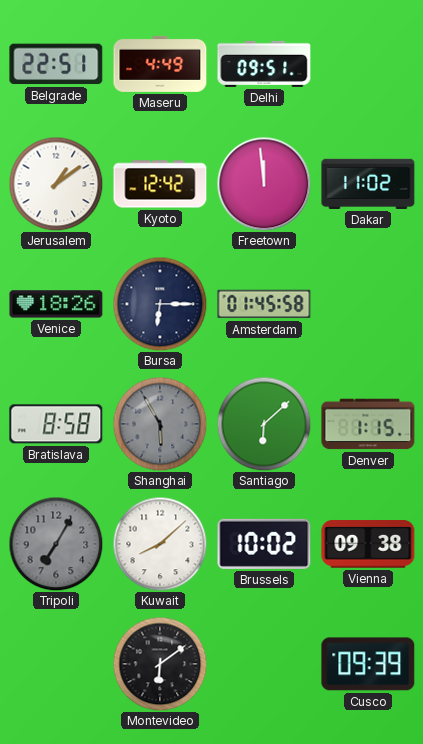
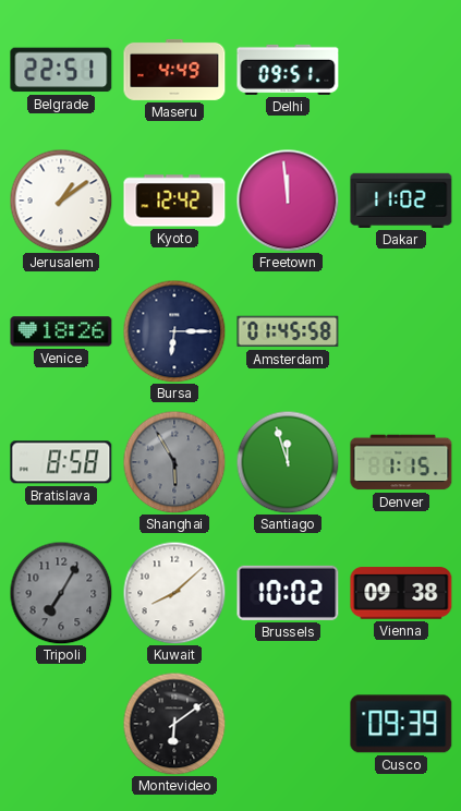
Santiago: 6:08 -> 11:57 (288, 462)
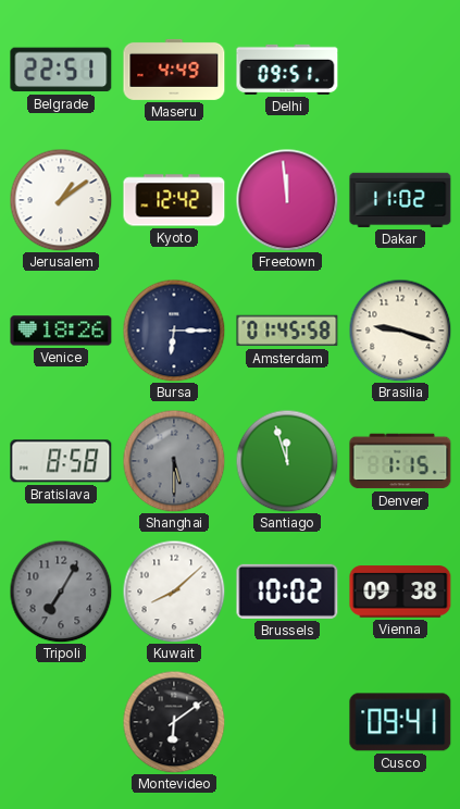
Brasilia: none -> 9:18 (400, 331)
Shanghai: 5:55 -> 5:30 (174, 461)
Cusco: 09:39 -> 09:41 (400, 722)
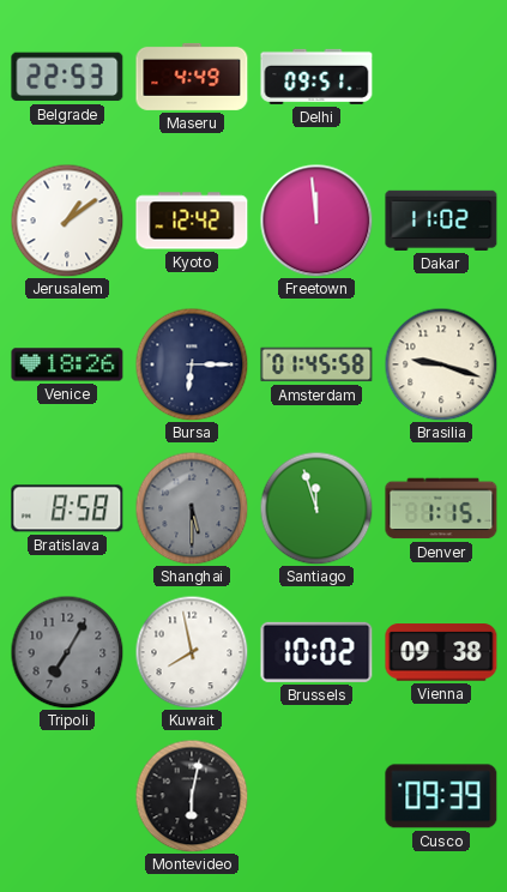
Belgrade: 22:51 -> 22:53 (67, 77)
Kuwait: 8:08 -> 7:58 (192, 652)
Montevideo: 6:09 -> 6:02 (192, 796)
Cusco: 09:41 -> 09:39 (441, 796)
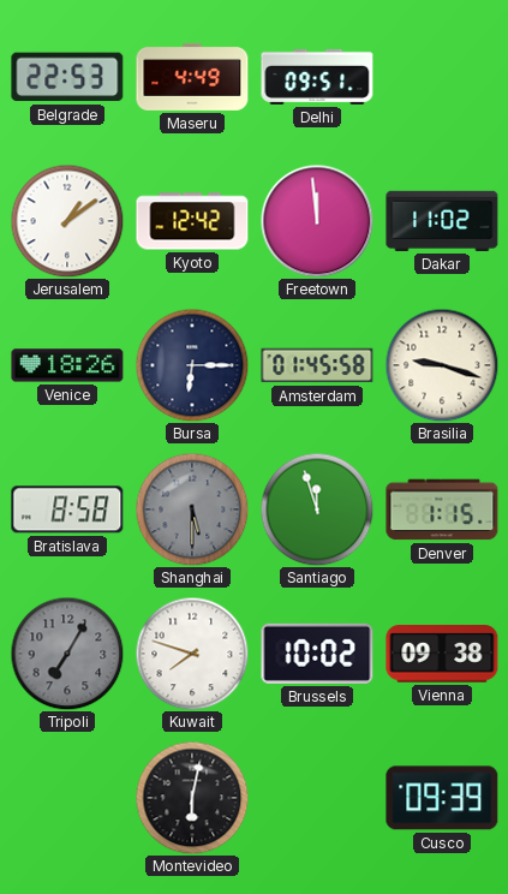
Kuwait: 7:58 -> 7:48 (192, 654)
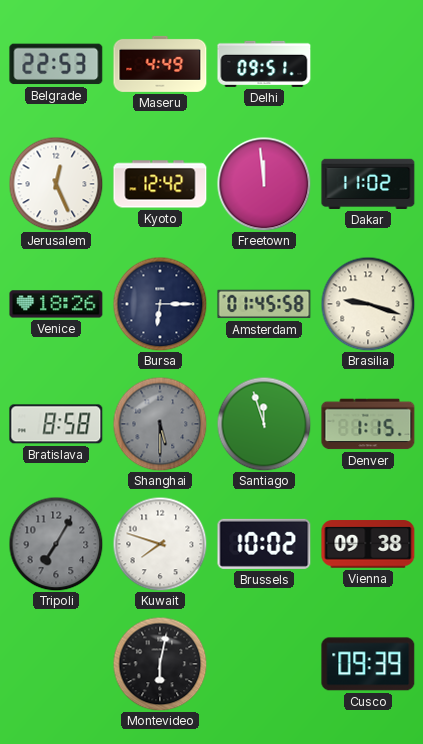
Jerusalem: 1:09 -> 12:26 (56, 184)
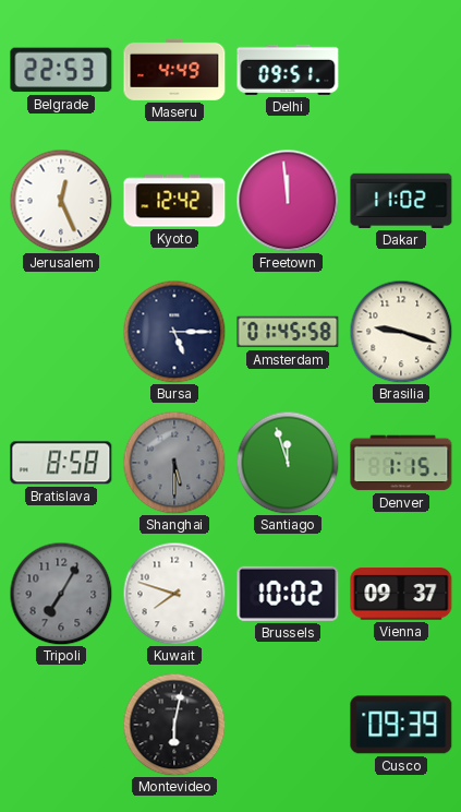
Venice: 18:26 -> none (56, 304)
Bursa: 6:15 -> 5:15 (174, 332)
Vienna: 09:38 -> 09:37 (401, 594)
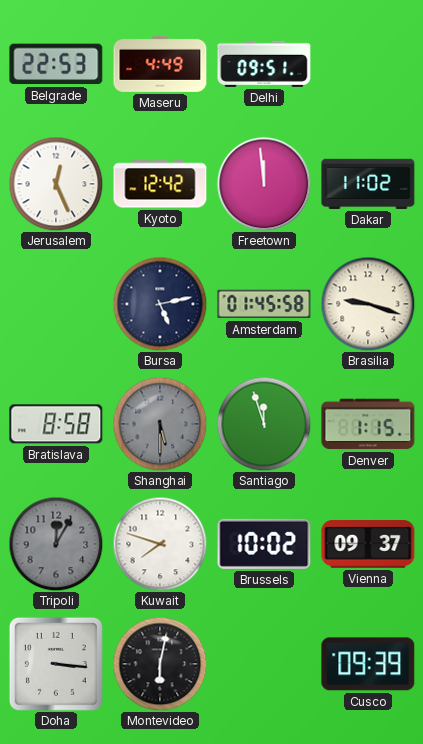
Bursa: 5:15 -> 5:13 (160, 304)
Tripoli: 7:05 -> 12:05 (56, 544)
Doha: none -> 3:16 (56, 664)
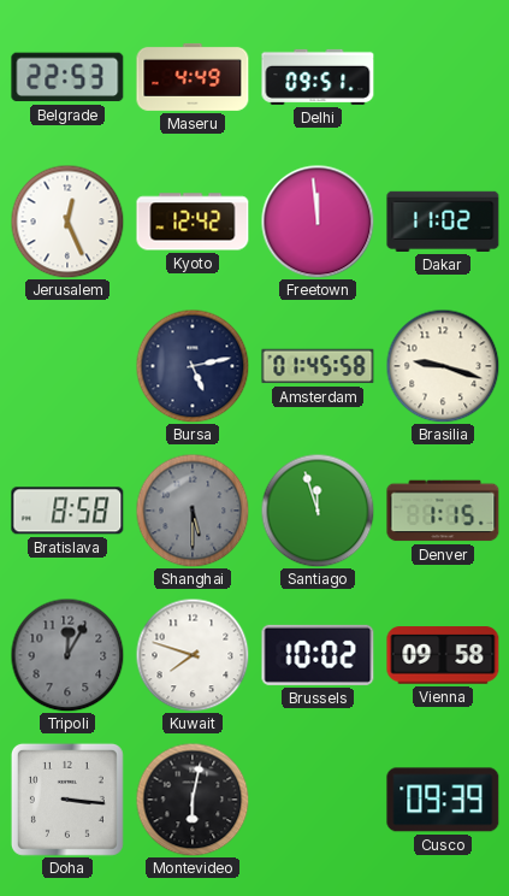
Vienna: 09:37 -> 09:58 (443, 655)
